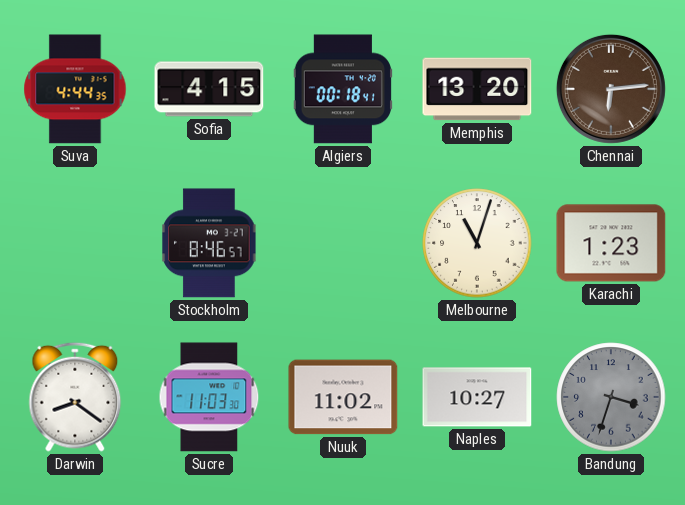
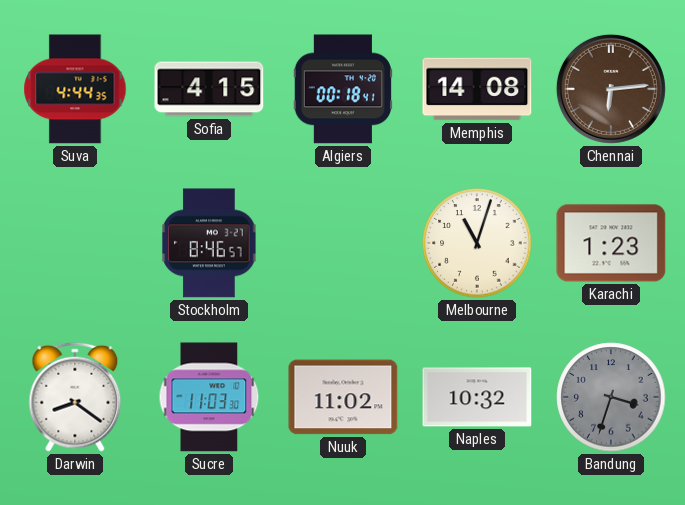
Memphis: 13:20 -> 14:08 (477, 89)
Naples: 10:27 -> 10:32 (477, 397)
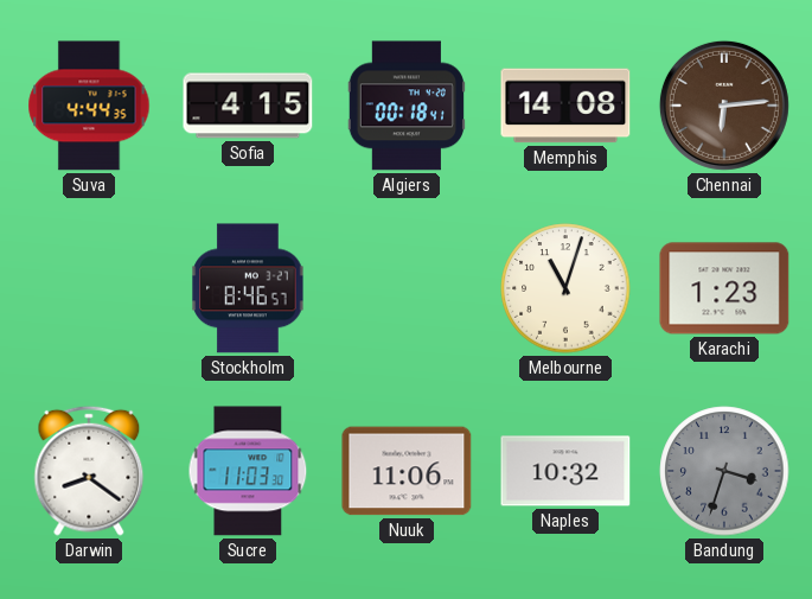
Nuuk: 11:02 -> 11:06 (407, 471)
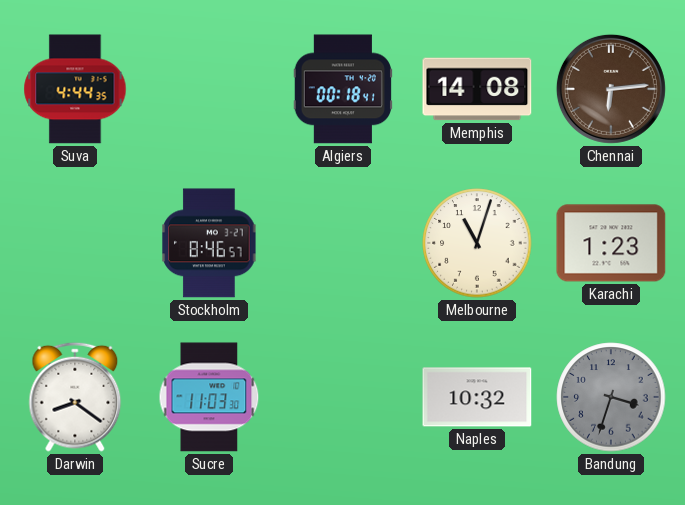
Sofia: 4:15 -> none (248, 106)
Nuuk: 11:06 -> none (407, 471)
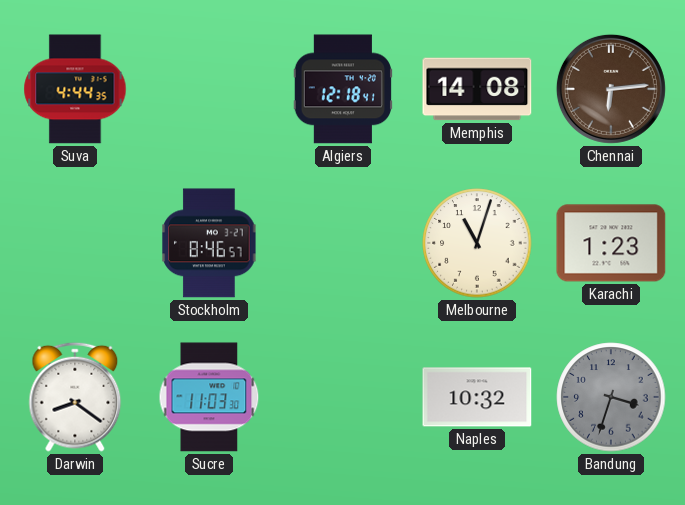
Algiers: 00:18 -> 12:18 (343, 89)
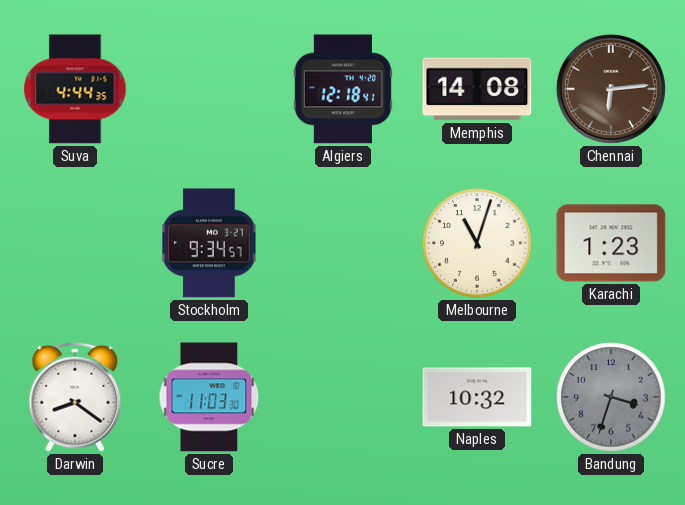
Stockholm: 8:46 -> 9:34 (209, 243)
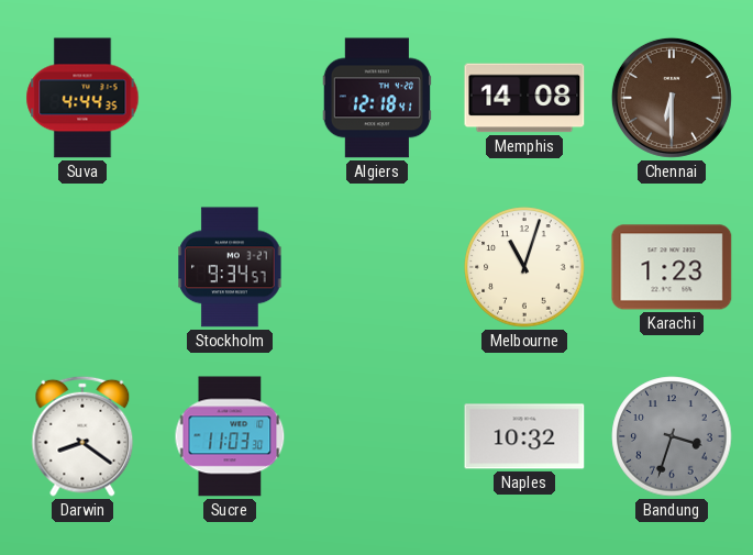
Chennai: 6:14 -> 6:30 (672, 98)
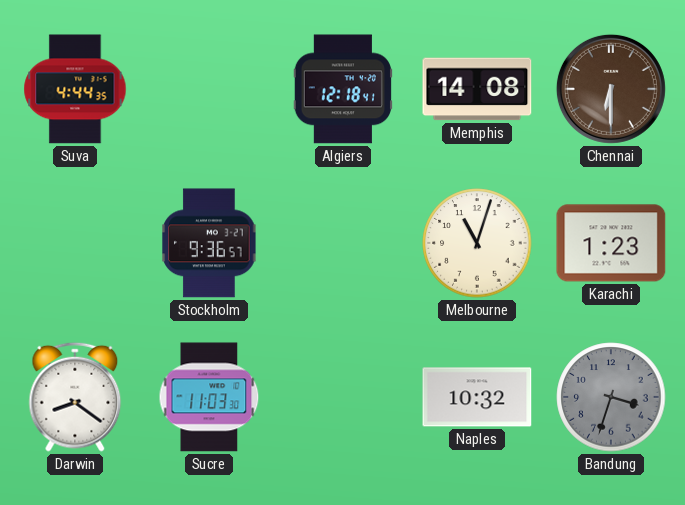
Stockholm: 9:34 -> 9:36 (209, 243)
